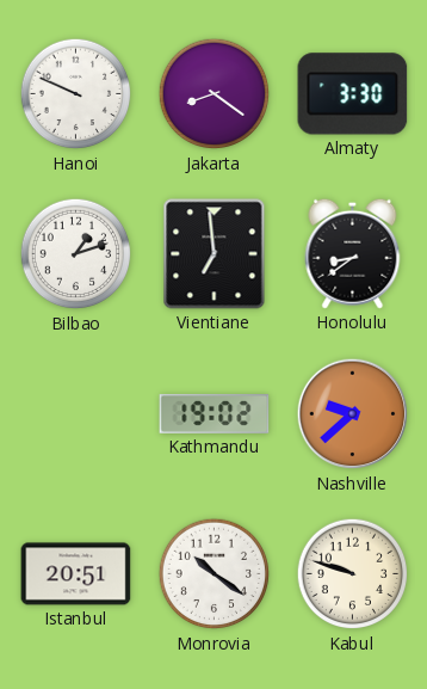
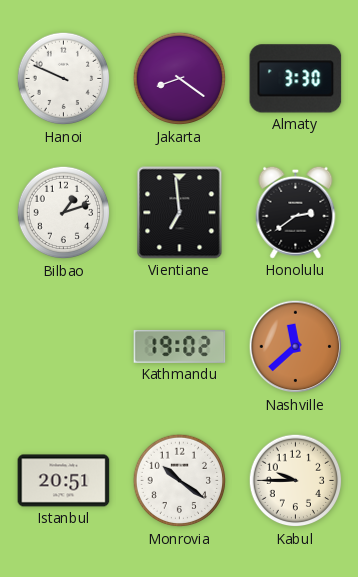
Honolulu: 8:39 -> 2:39 (296, 212)
Nashville: 9:38 -> 11:38 (296, 347)
Kabul: 9:48 -> 9:45 (296, 481)
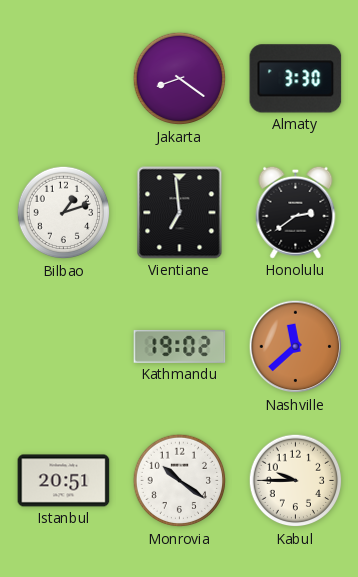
Hanoi: 9:49 -> none (64, 79)
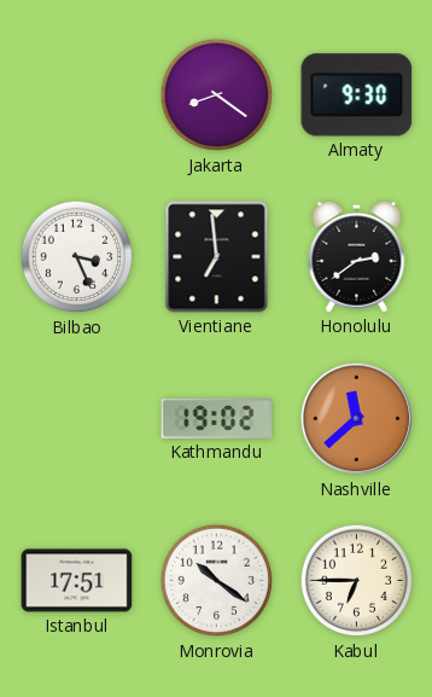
Almaty: 3:30 -> 9:30 (357, 95)
Bilbao: 1:12 -> 3:26 (77, 257)
Istanbul: 20:51 -> 17:51 (77, 581)
Kabul: 9:45 -> 6:45 (357, 581)
